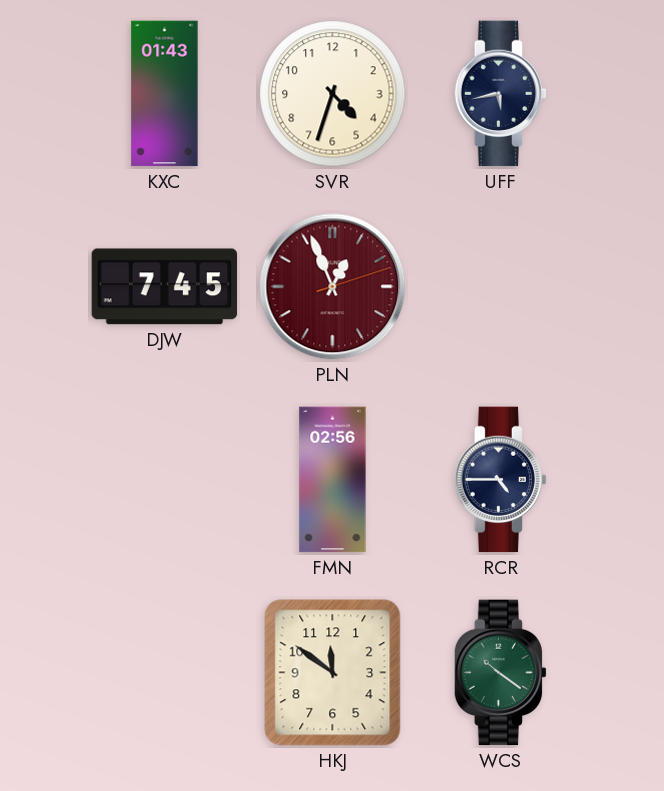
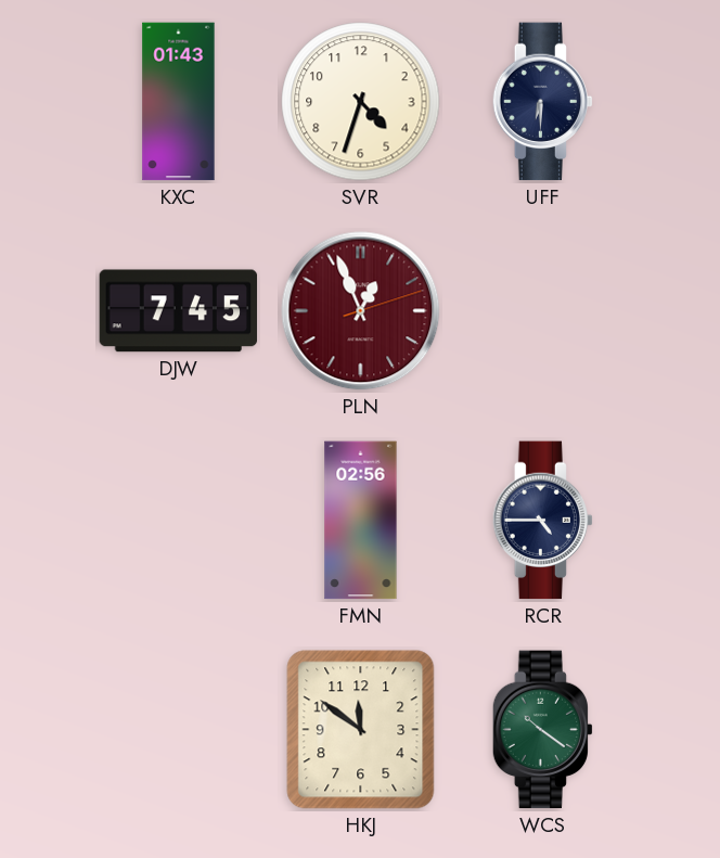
UFF: 5:43 -> 6:30 (542, 102)
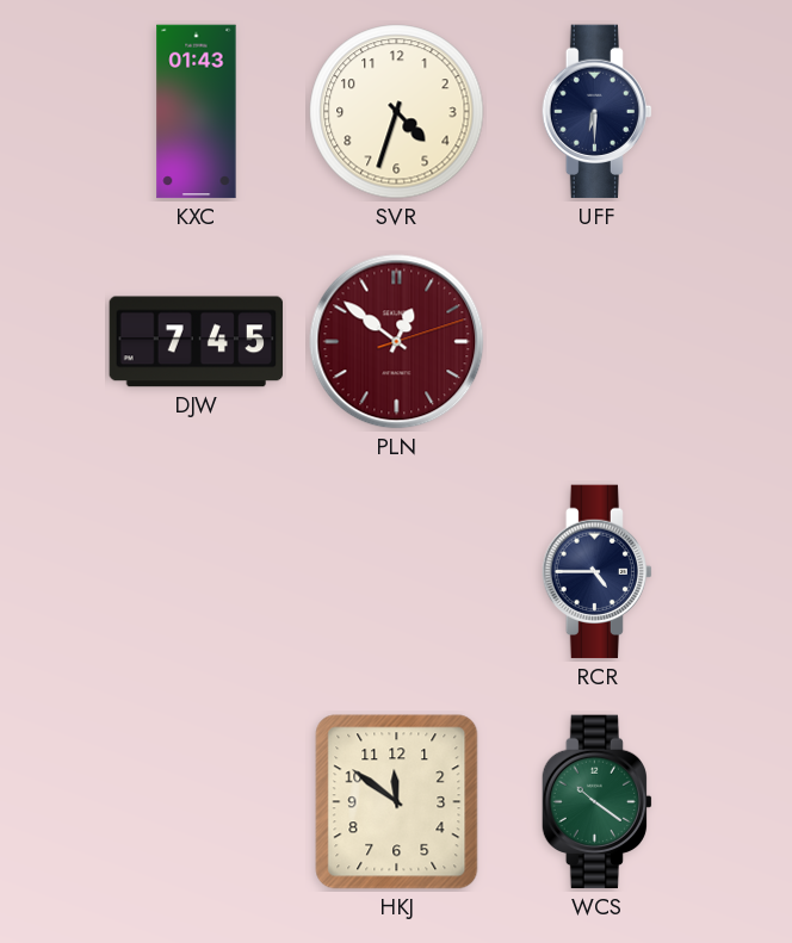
PLN: 12:56 -> 12:51 (397, 342)
FMN: 02:56 -> none (361, 521)
